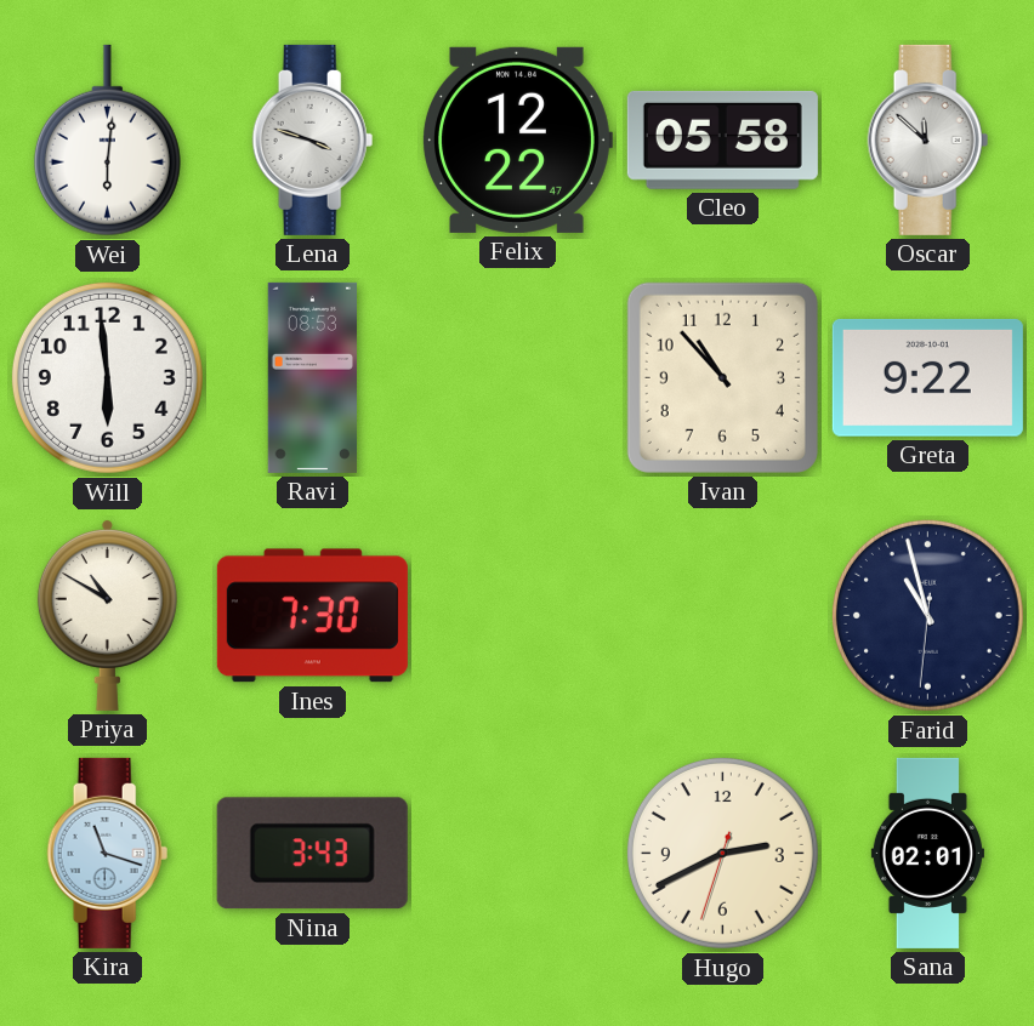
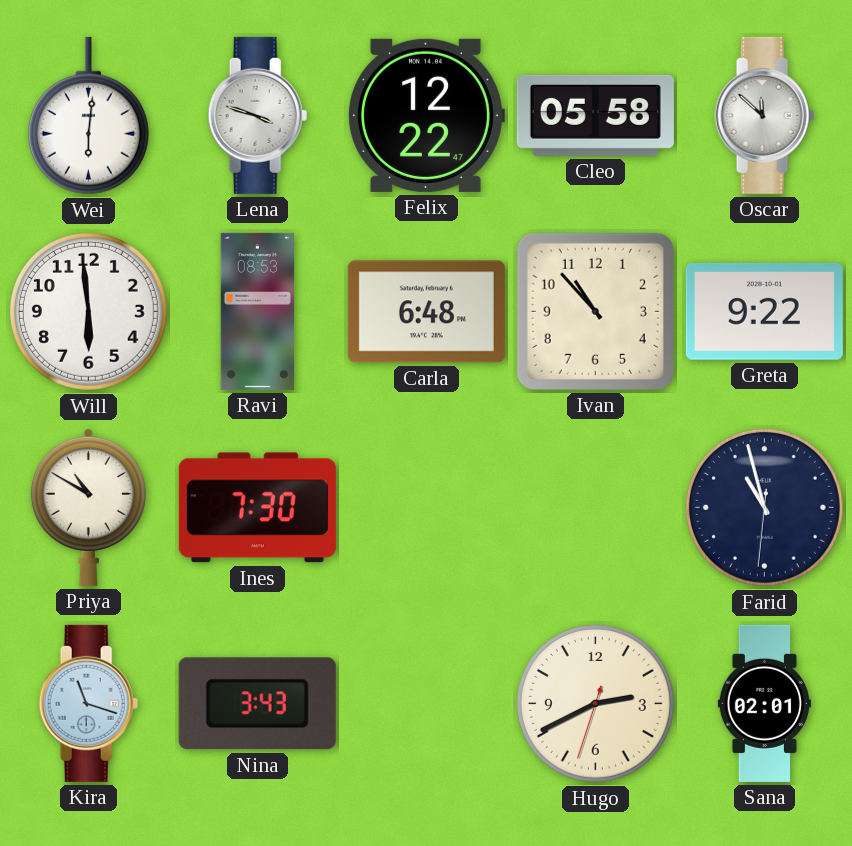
Carla: none -> 6:48 (426, 312)
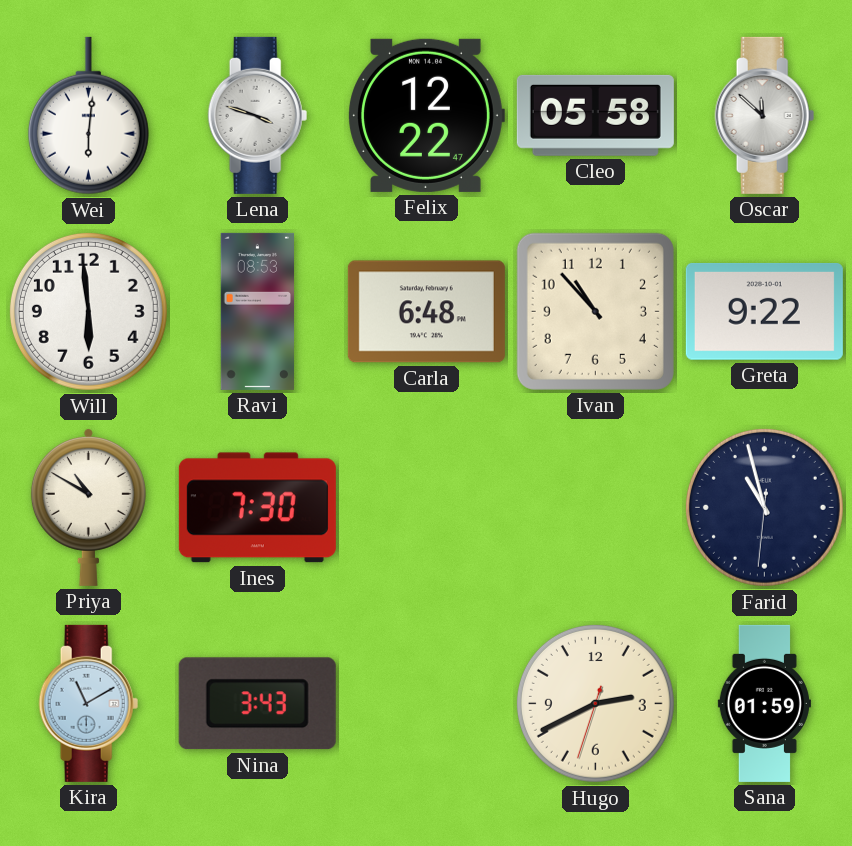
Kira: 11:18 -> 11:10 (89, 703)
Sana: 02:01 -> 01:59 (764, 703)
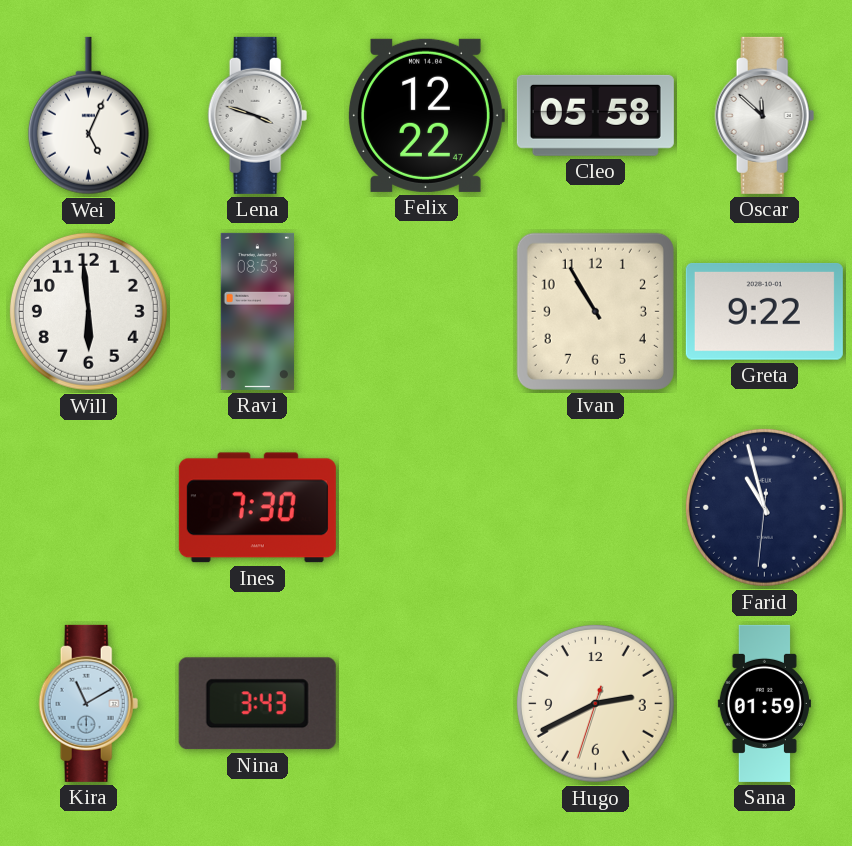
Wei: 6:01 -> 5:04 (88, 116)
Carla: 6:48 -> none (426, 312)
Ivan: 10:53 -> 10:55 (595, 311)
Priya: 10:50 -> none (88, 507)
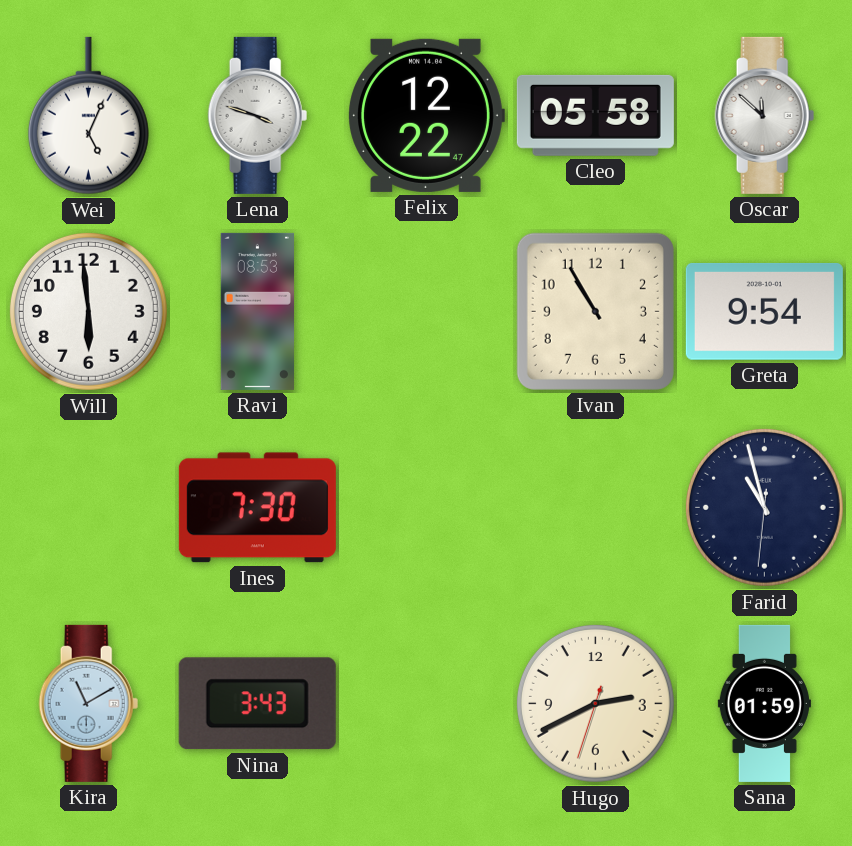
Greta: 9:22 -> 9:54 (764, 311)
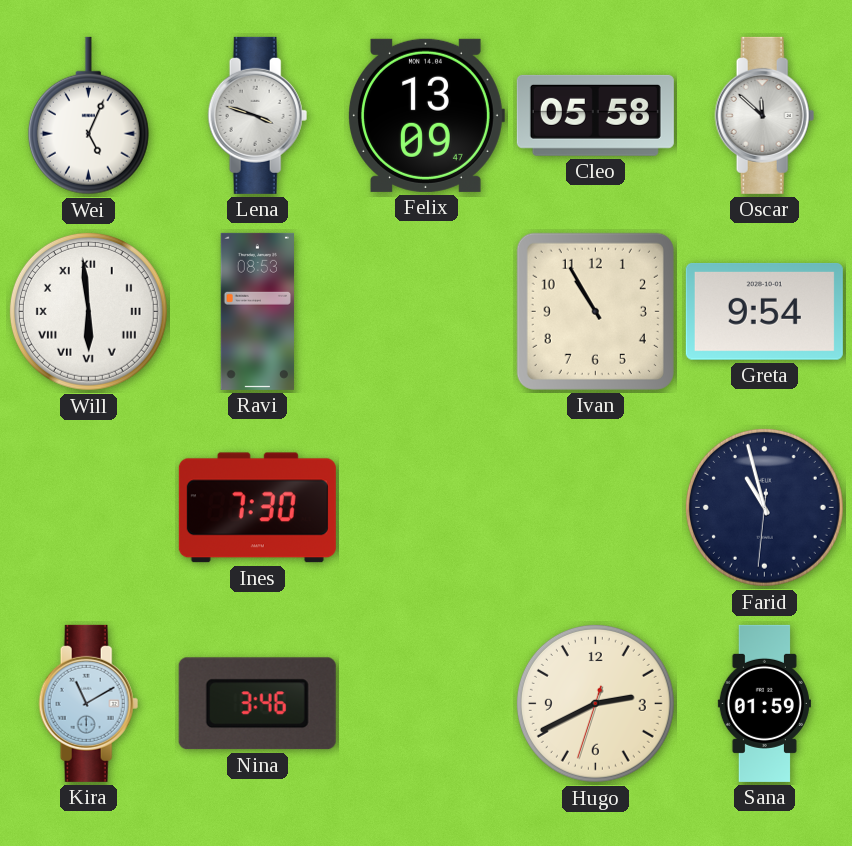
Felix: 12:22 -> 13:09 (426, 115)
Will numerals: Arabic -> Roman (88, 311)
Nina: 3:43 -> 3:46 (257, 704)
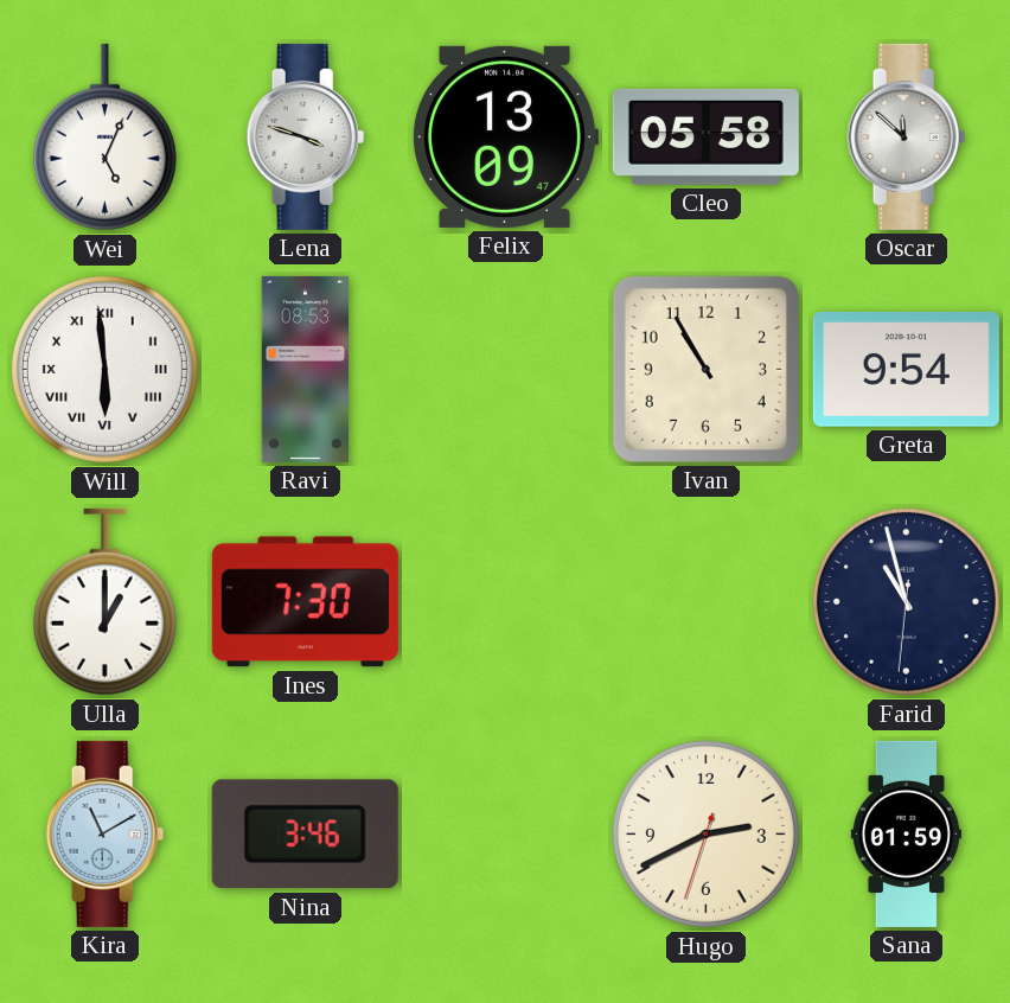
Ulla: none -> 1:00 (104, 602)
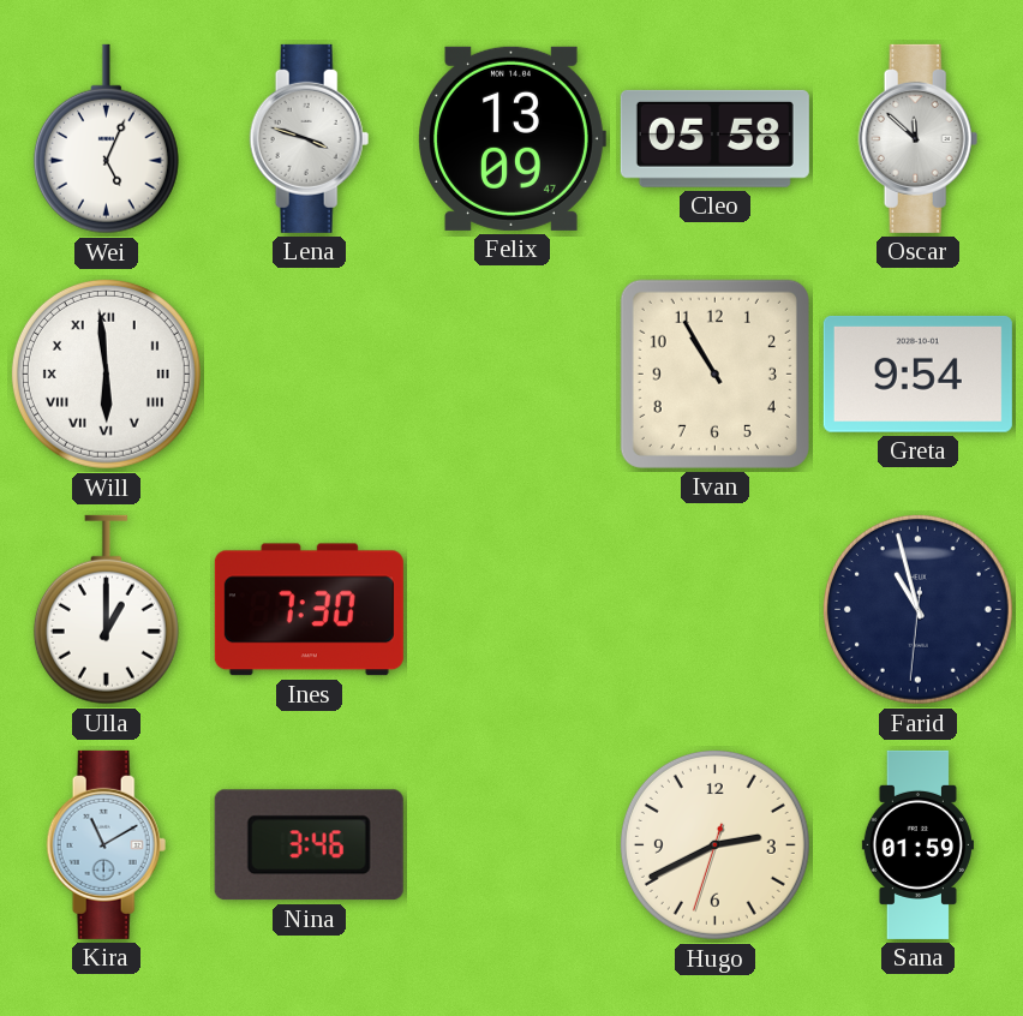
Ravi: 08:53 -> none (305, 369)
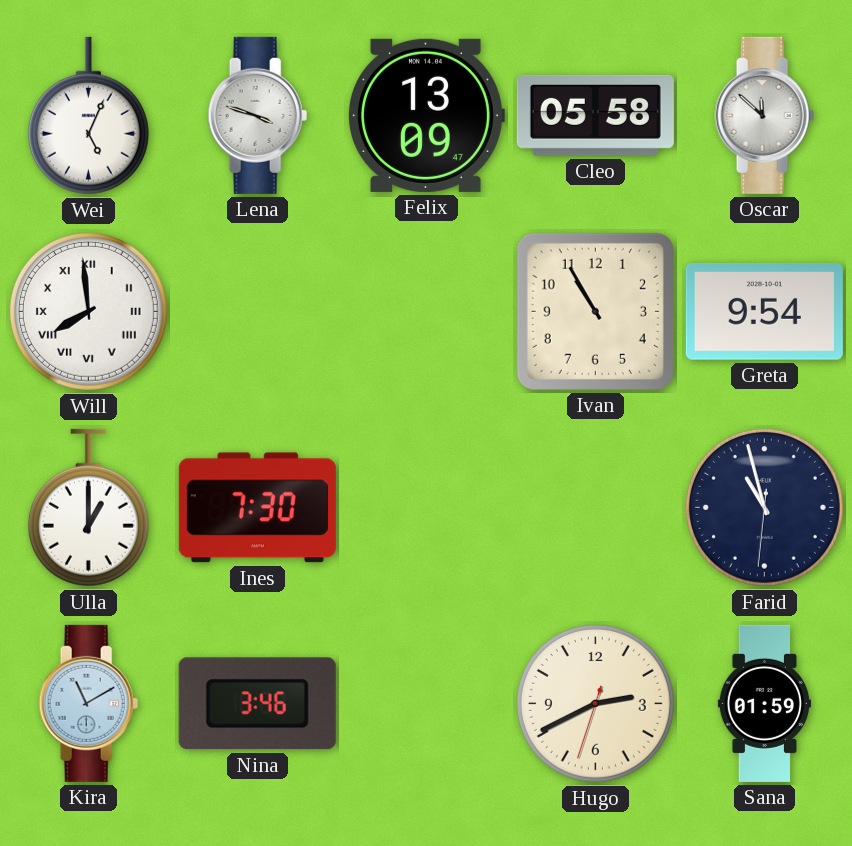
Will: 5:59 -> 7:59 (88, 311)
